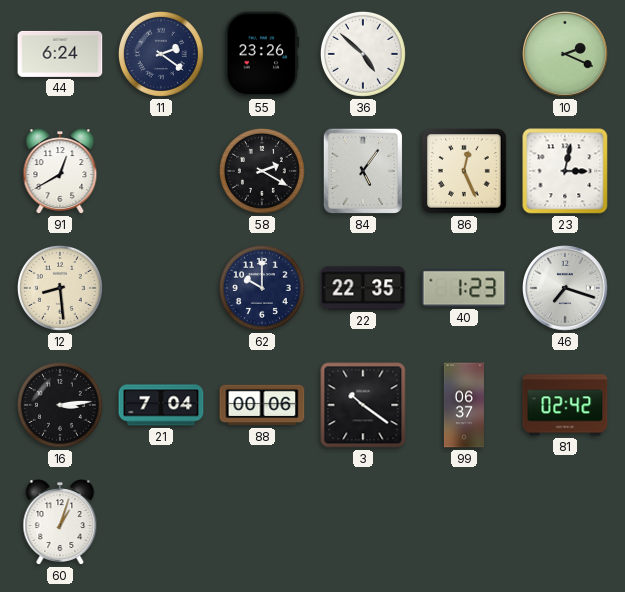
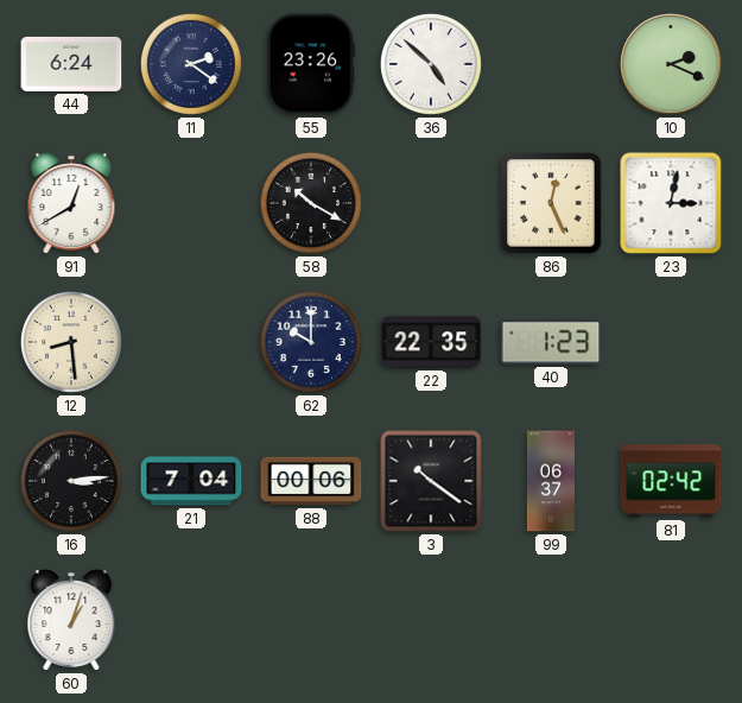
58: 2:20 -> 10:20 (311, 203)
84: 5:06 -> none (363, 171)
46: 7:18 -> none (566, 289)
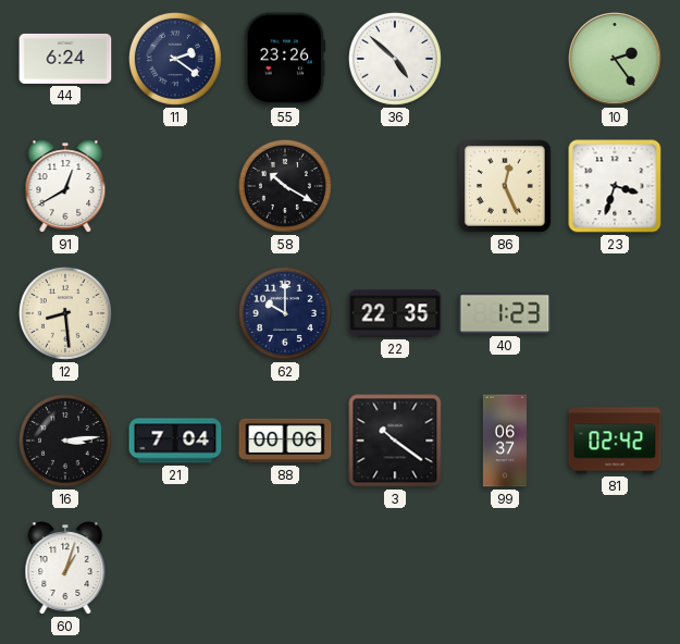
10: 2:19 -> 2:24 (616, 60)
23: 3:02 -> 3:33 (615, 186)
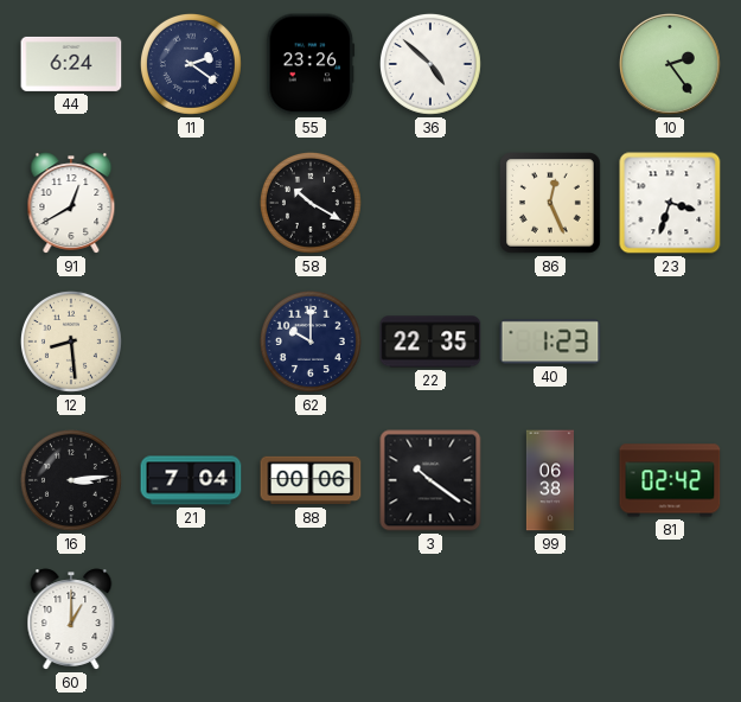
99: 06:37 -> 06:38 (550, 480)
60: 1:03 -> 1:00 (71, 619)
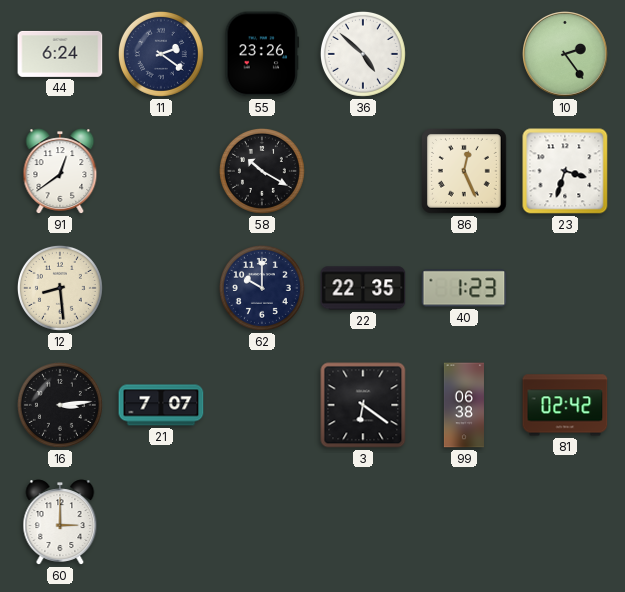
91: 12:40 -> 12:39 (60, 171)
21: 7:04 -> 7:07 (161, 405)
88: 00:06 -> none (311, 480)
3: 10:21 -> 6:21 (363, 405)
60: 1:00 -> 3:00 (60, 522)
